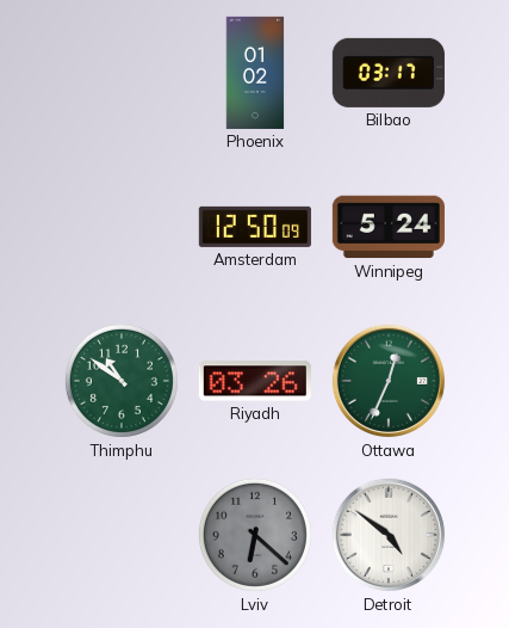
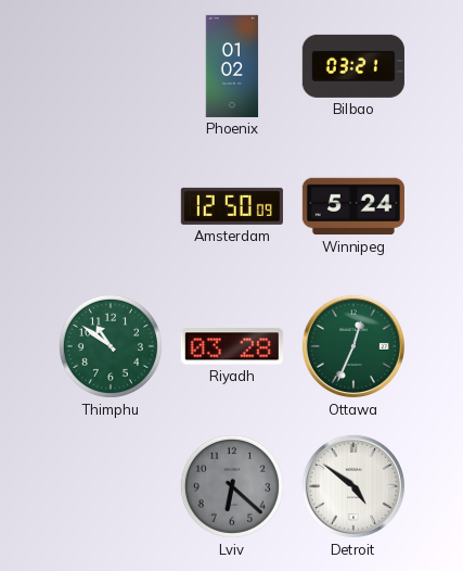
Bilbao: 03:17 -> 03:21 (353, 66)
Riyadh: 03:26 -> 03:28 (232, 346)
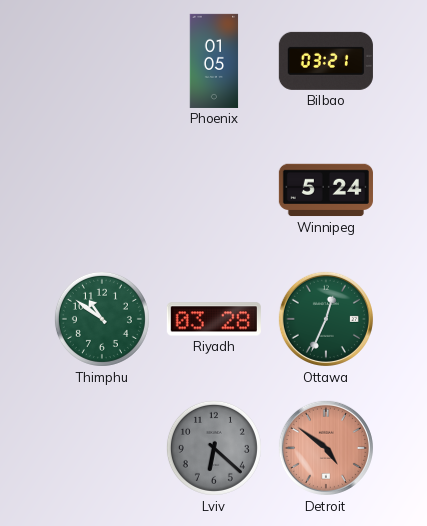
Phoenix: 01:02 -> 01:05 (214, 61)
Amsterdam: 12:50 -> none (232, 206)
Detroit dial: white -> salmon (326, 448)
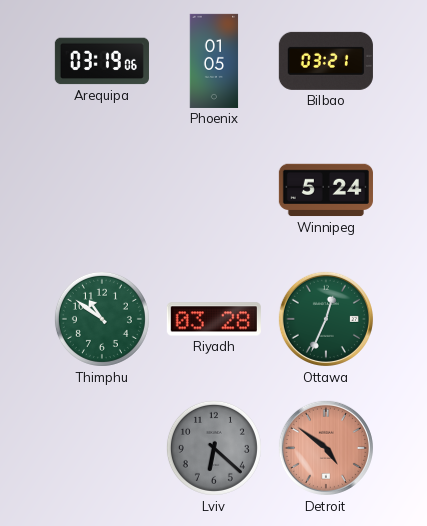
Arequipa: none -> 03:19 (102, 61)
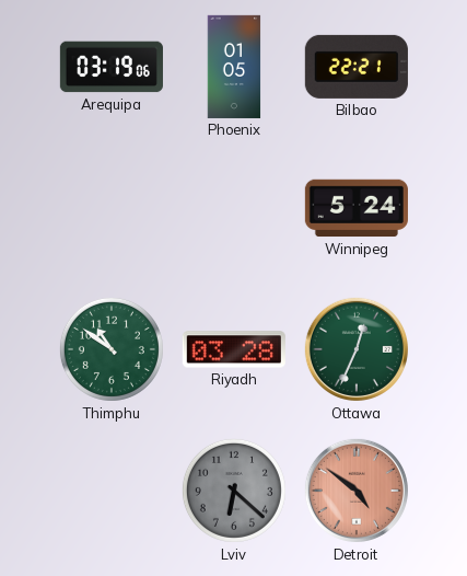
Bilbao: 03:21 -> 22:21 (357, 67)
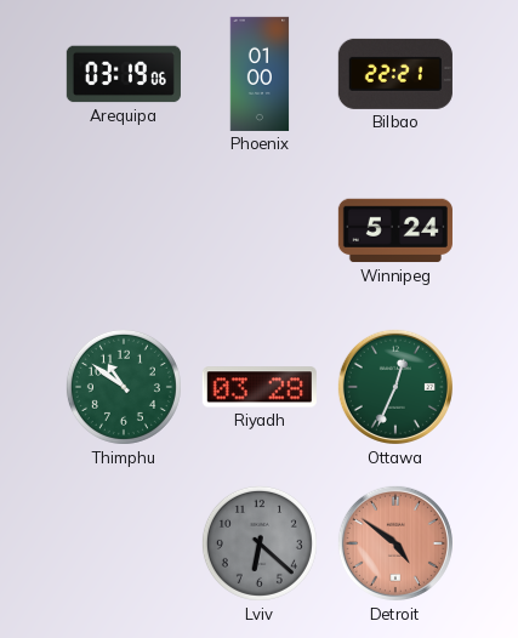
Phoenix: 01:05 -> 01:00 (260, 74)
